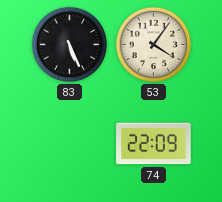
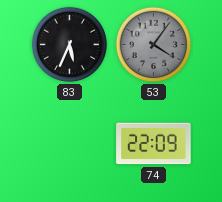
83: 5:26 -> 5:34 (70, 45)
53 dial: cream -> grey (154, 45)
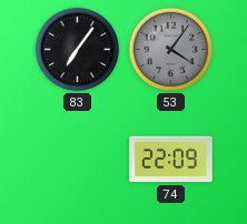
83: 5:34 -> 7:06 (78, 50)
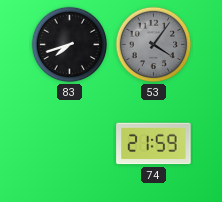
83: 7:06 -> 7:42 (70, 45)
74: 22:09 -> 21:59 (154, 144)
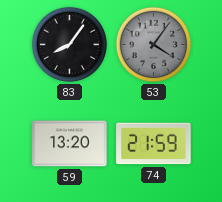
83: 7:42 -> 8:06 (70, 45)
59: none -> 13:20 (70, 144)
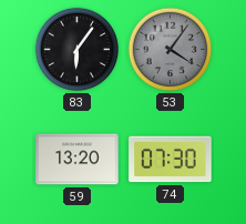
83: 8:06 -> 6:06 (78, 50)
74: 21:59 -> 07:30 (171, 160)
